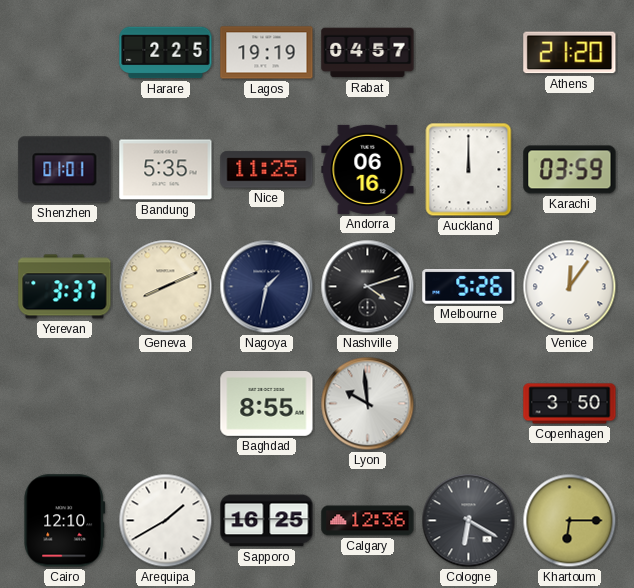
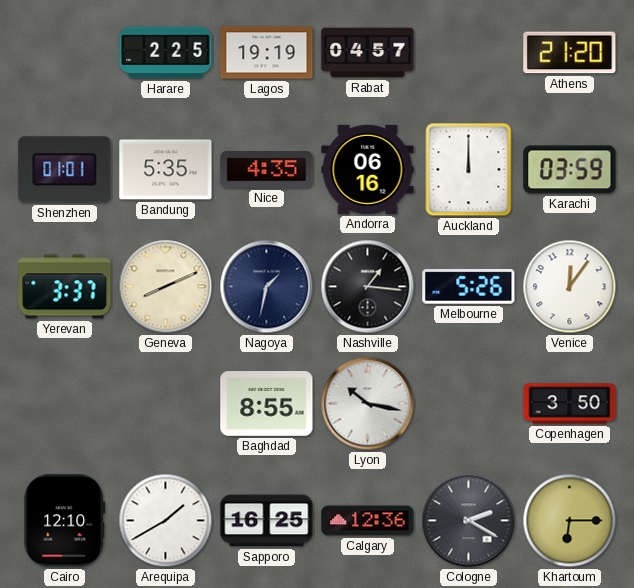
Nice: 11:25 -> 4:35 (267, 170)
Nashville: 4:12 -> 1:16 (368, 287)
Lyon: 9:59 -> 10:17 (368, 404)
Cologne: 6:20 -> 2:20 (469, 521)
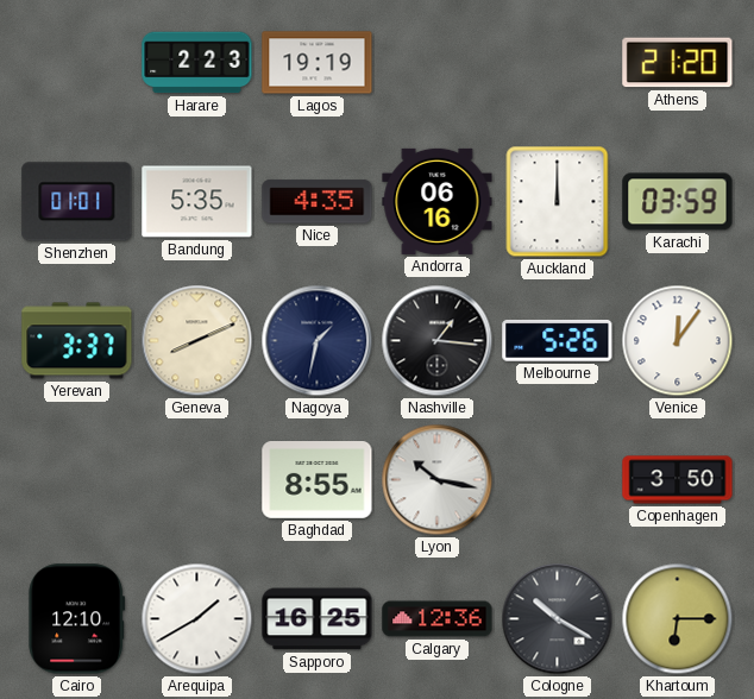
Harare: 2:25 -> 2:23 (197, 63)
Rabat: 04:57 -> none (368, 53)
Cologne: 2:20 -> 10:20 (558, 619)
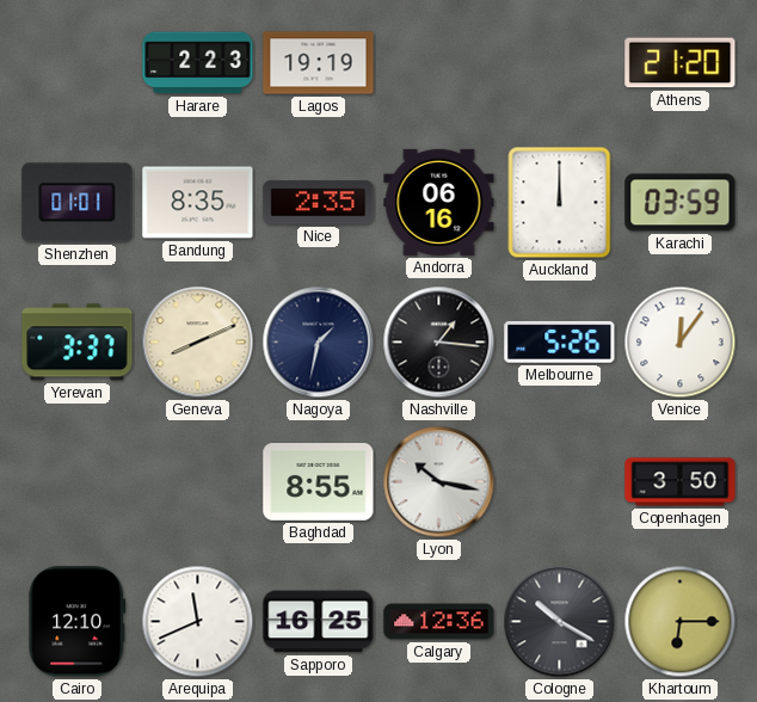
Bandung: 5:35 -> 8:35 (198, 203)
Nice: 4:35 -> 2:35 (319, 203)
Arequipa: 1:40 -> 11:41 (198, 622)
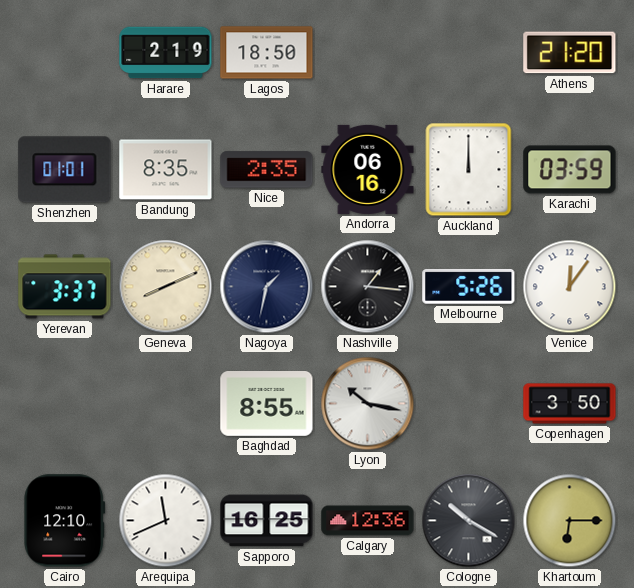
Harare: 2:23 -> 2:19 (166, 53)
Lagos: 19:19 -> 18:50 (267, 53)
